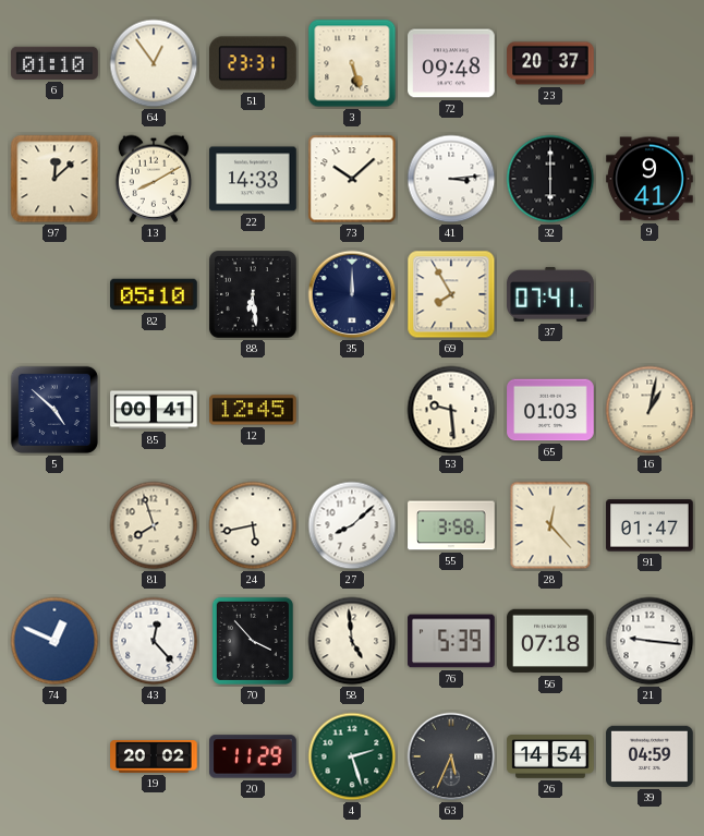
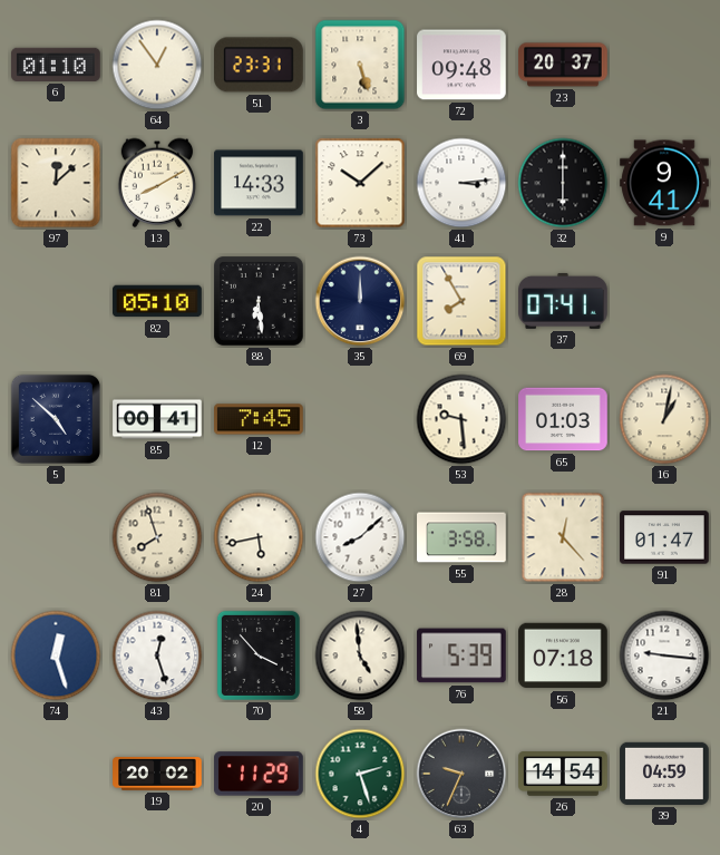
12: 12:45 -> 7:45 (259, 419)
74: 12:49 -> 12:27 (56, 655)
43: 12:23 -> 12:27 (157, 655)
63: 5:34 -> 9:34 (461, 774)
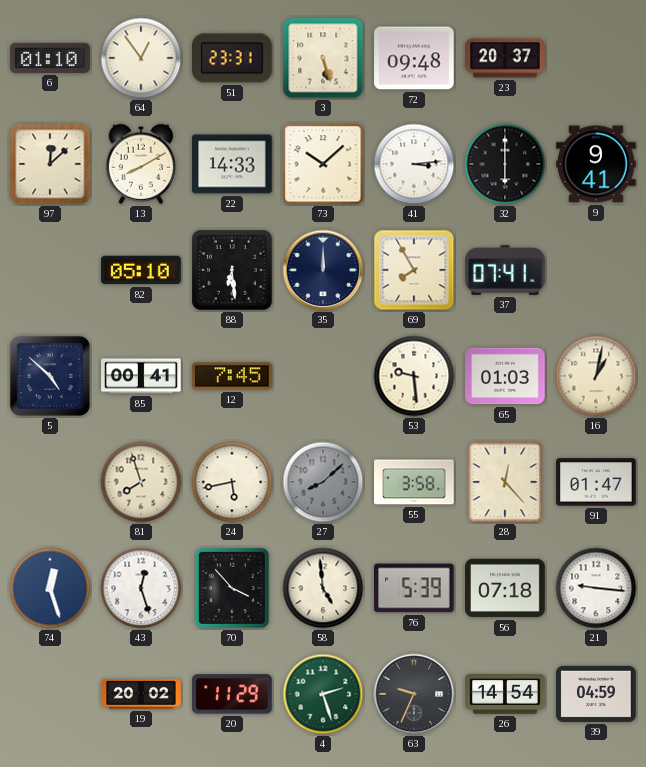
27 dial: white -> grey (323, 482)
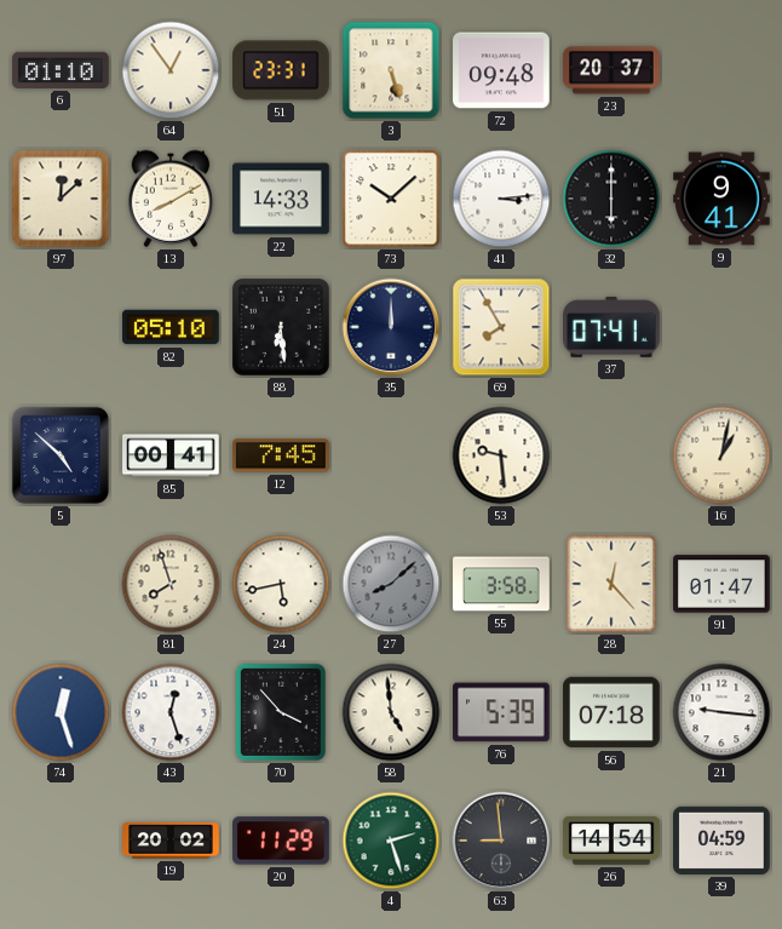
65: 01:03 -> none (505, 376)
63: 9:34 -> 8:59 (501, 841)
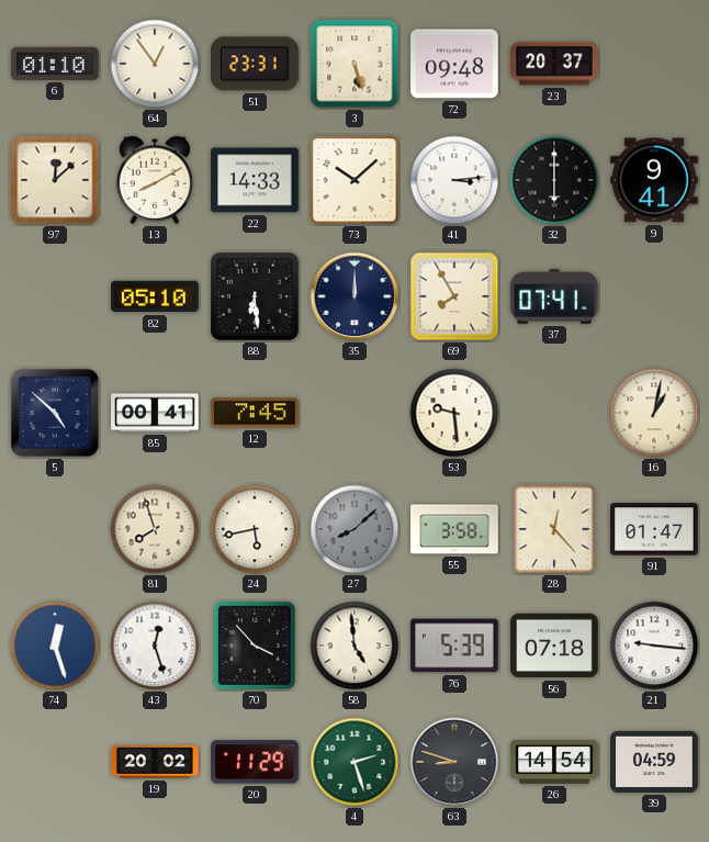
63: 8:59 -> 8:48 (454, 762)
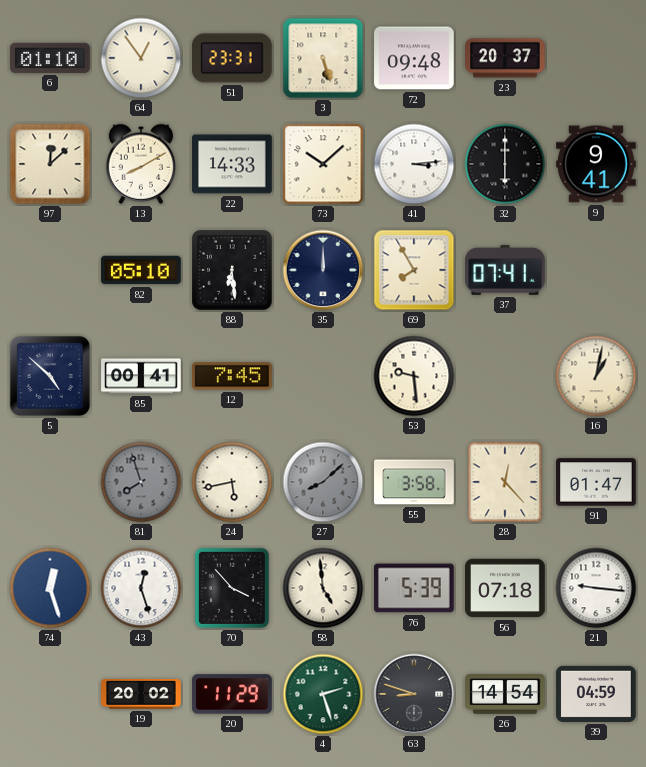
81 dial: cream -> grey (141, 482)
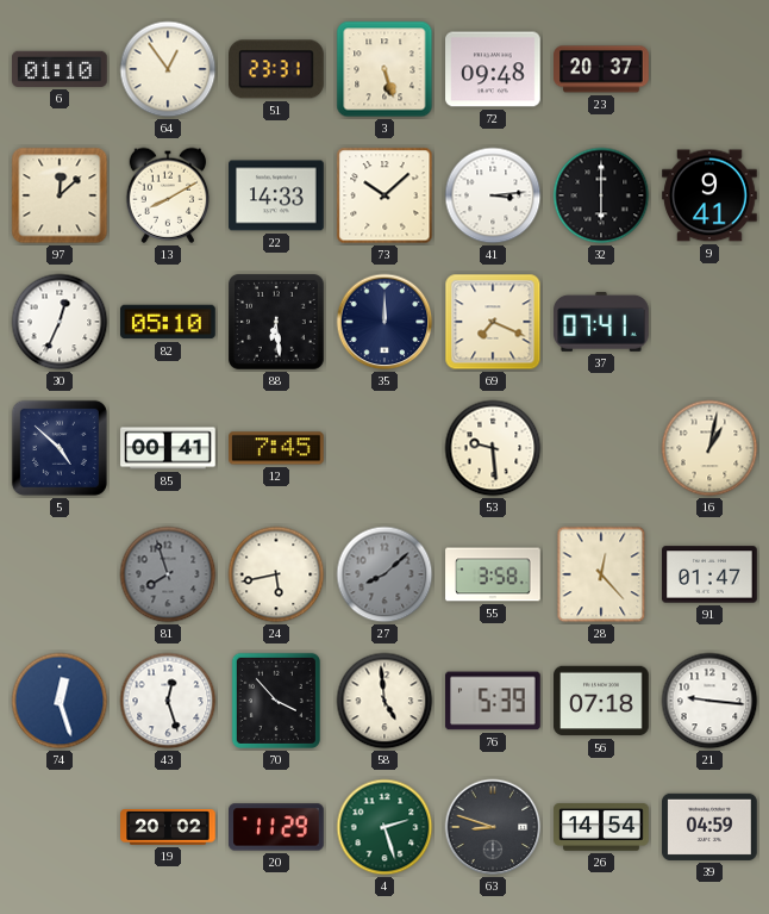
30: none -> 12:34 (60, 322)
69: 7:55 -> 7:19 (493, 322)
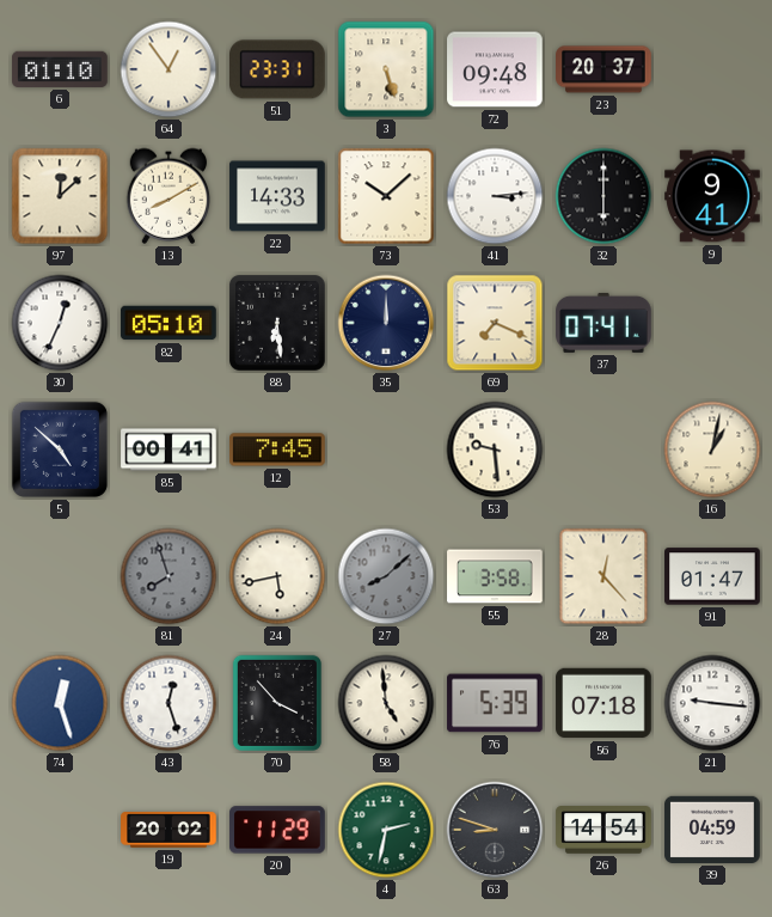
4: 2:27 -> 2:32 (386, 830)
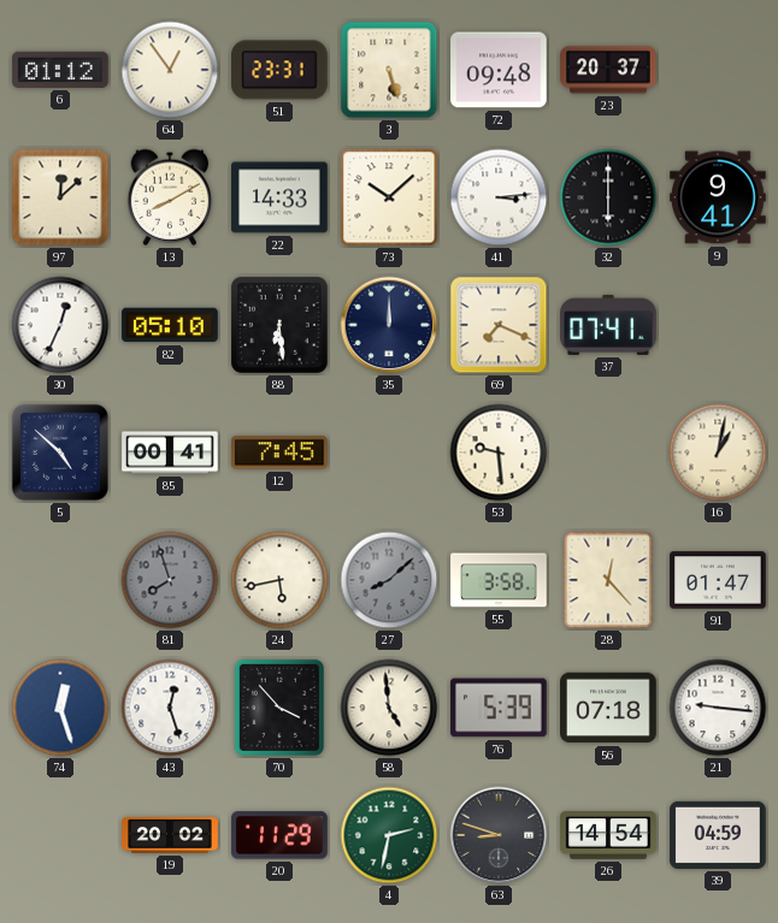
6: 01:10 -> 01:12 (60, 70)
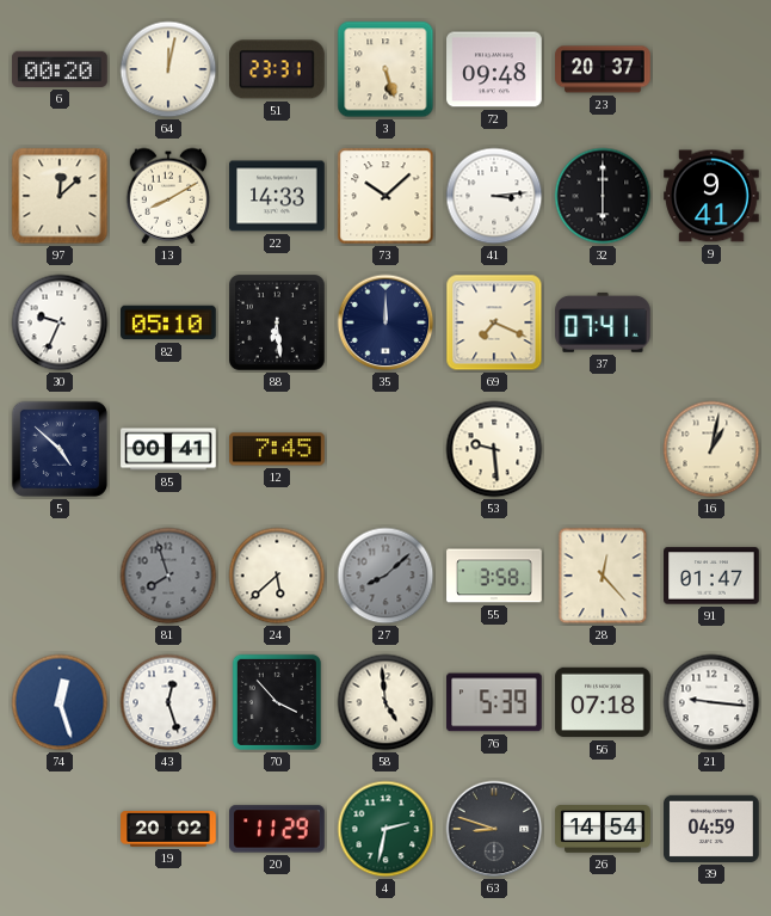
6: 01:12 -> 00:20 (60, 69)
64: 12:54 -> 12:02 (168, 69)
30: 12:34 -> 9:34 (60, 322)
24: 5:43 -> 5:38 (277, 576)
